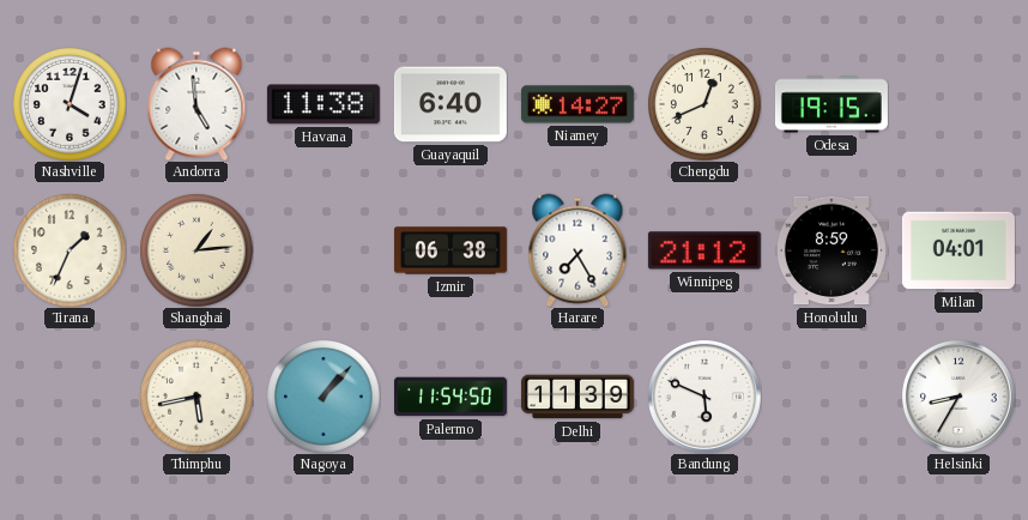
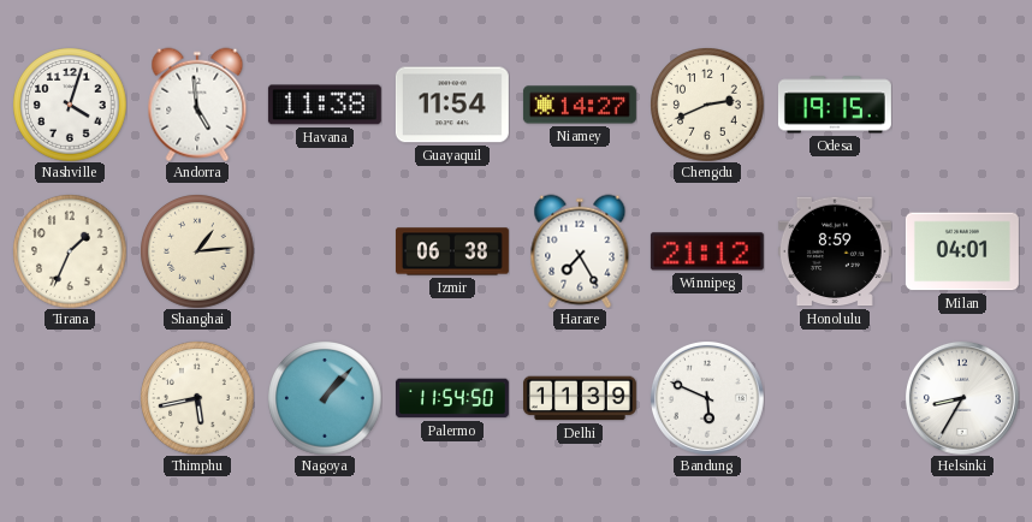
Guayaquil: 6:40 -> 11:54 (452, 105)
Chengdu: 12:41 -> 2:41 (707, 105)
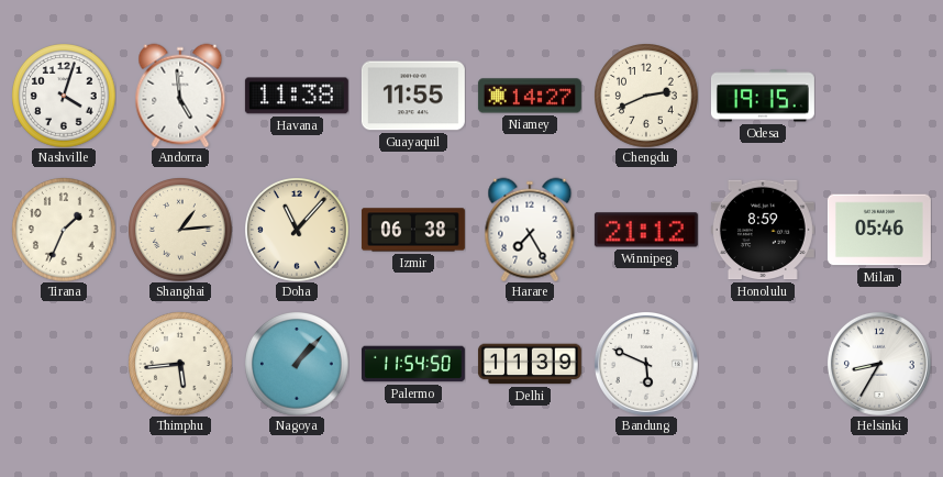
Guayaquil: 11:54 -> 11:55 (413, 96)
Doha: none -> 11:07 (297, 230)
Milan: 04:01 -> 05:46 (879, 230)
Thimphu: 5:43 -> 5:44 (180, 364)
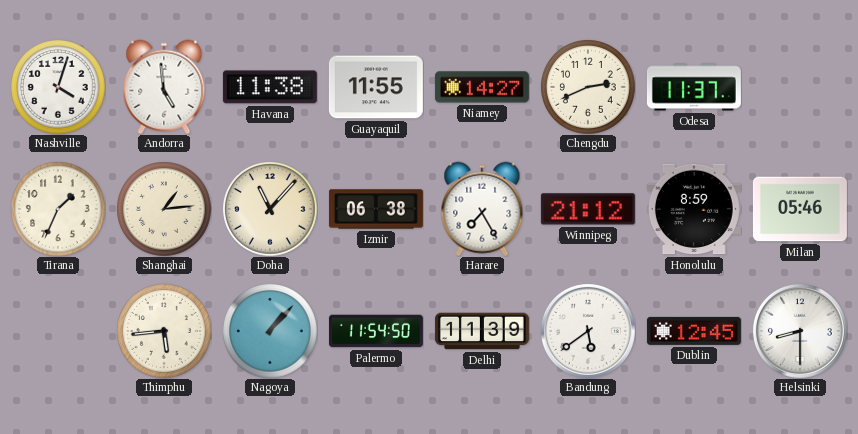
Odesa: 19:15 -> 11:37 (694, 87)
Bandung: 5:49 -> 5:39 (588, 331)
Dublin: none -> 12:45 (694, 331)
Helsinki: 8:35 -> 8:30 (800, 331)
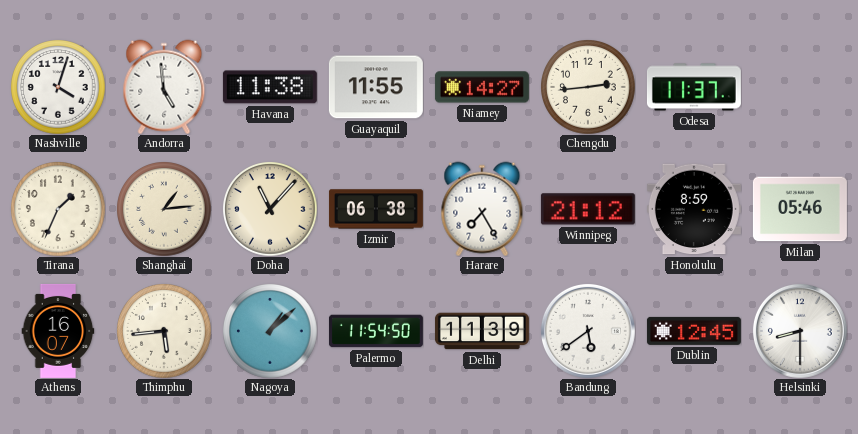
Chengdu: 2:41 -> 2:44 (588, 87)
Athens: none -> 16:07 (58, 331)
Nagoya: 1:07 -> 1:08 (270, 331)
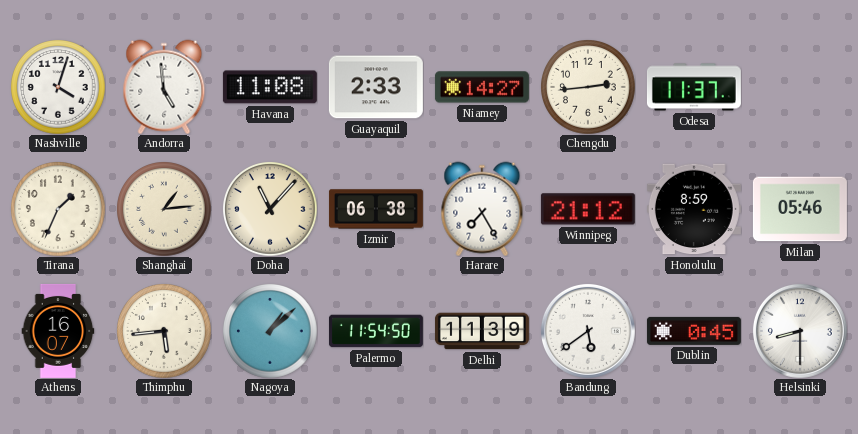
Havana: 11:38 -> 11:08 (270, 87)
Guayaquil: 11:55 -> 2:33 (376, 87)
Dublin: 12:45 -> 0:45 (694, 331)
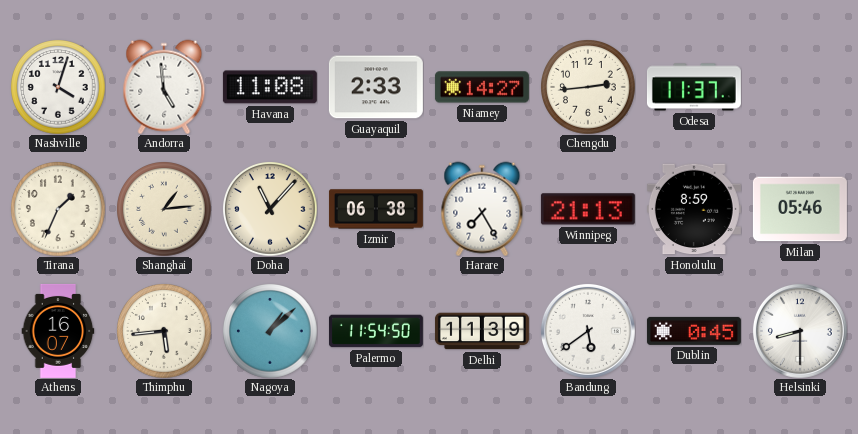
Winnipeg: 21:12 -> 21:13 (588, 209)
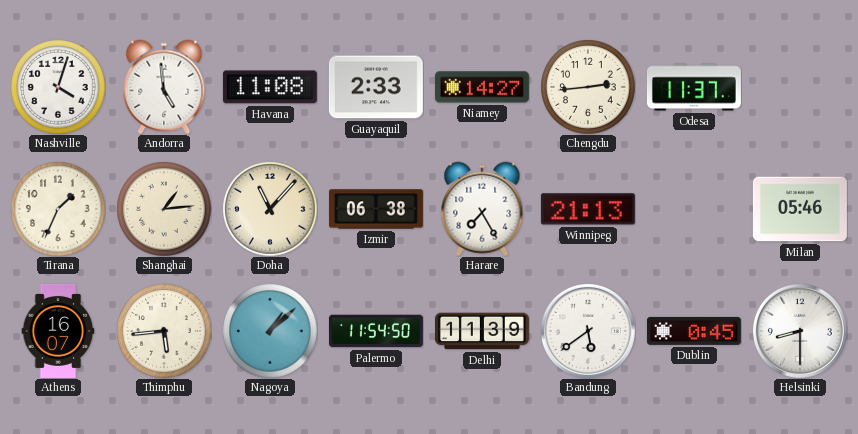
Honolulu: 8:59 -> none (694, 209)
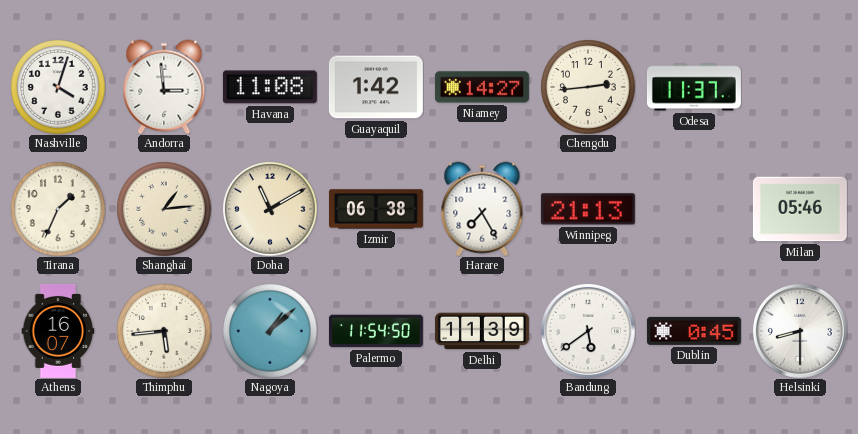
Andorra: 4:59 -> 2:59 (164, 87)
Guayaquil: 2:33 -> 1:42 (376, 87)
Doha: 11:07 -> 11:10 (270, 209)
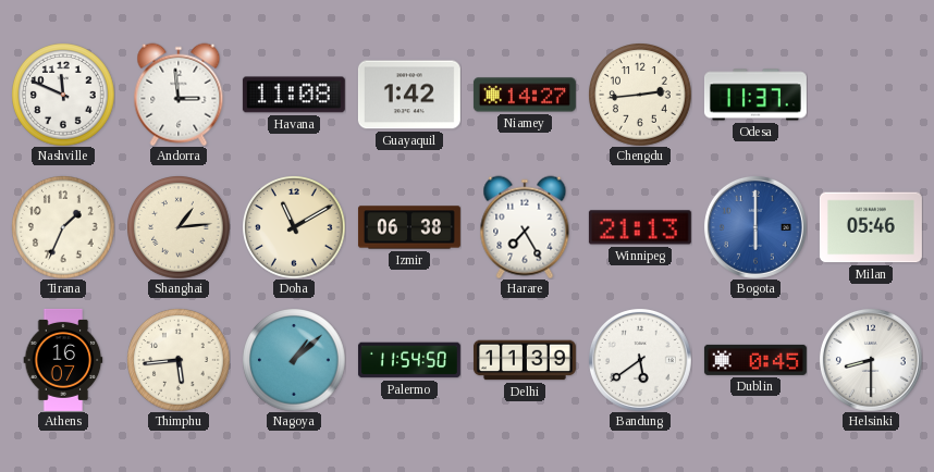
Nashville: 4:03 -> 11:49 (63, 95)
Bogota: none -> 6:00 (755, 227)
